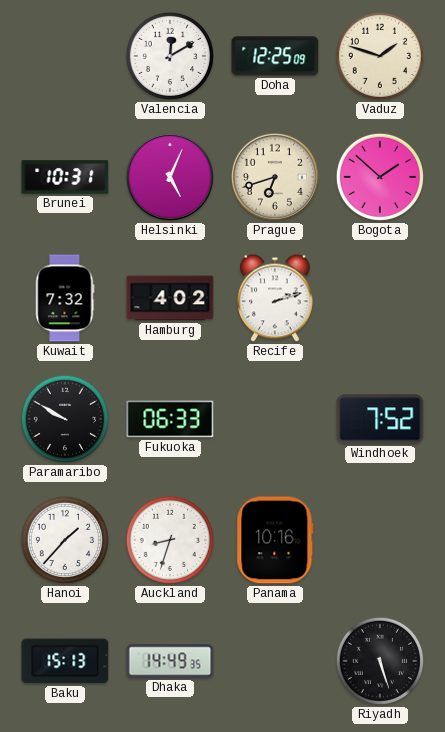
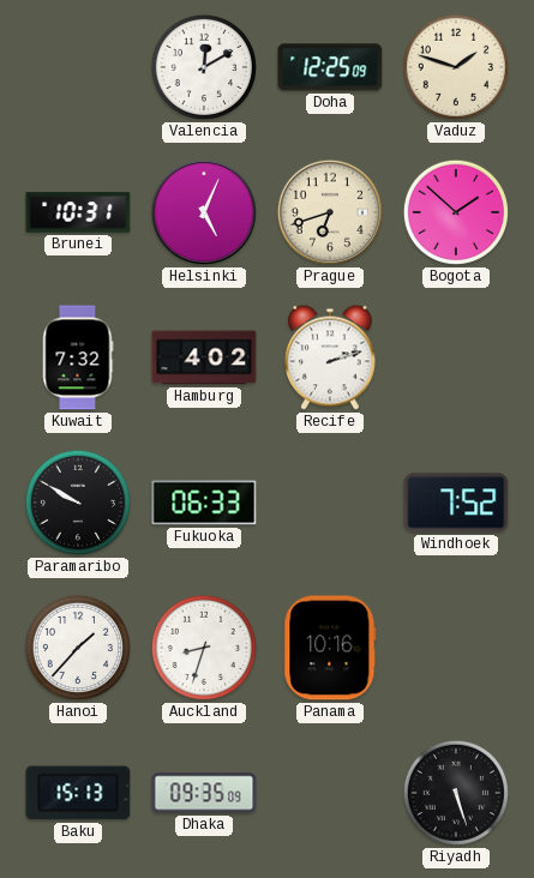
Dhaka: 14:49 -> 09:35 (204, 793)
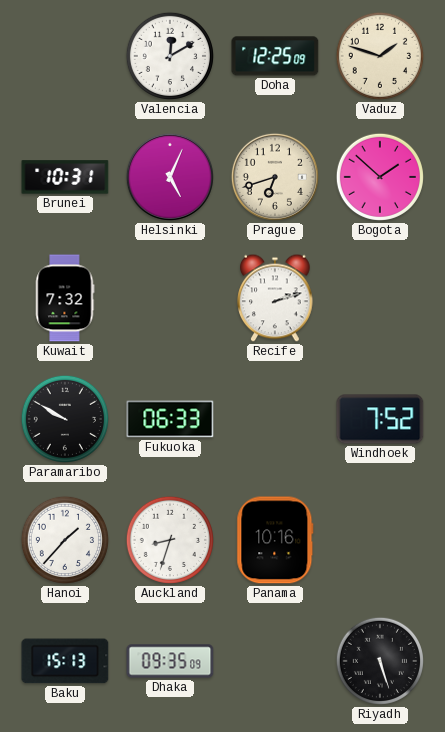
Hamburg: 4:02 -> none (204, 357)
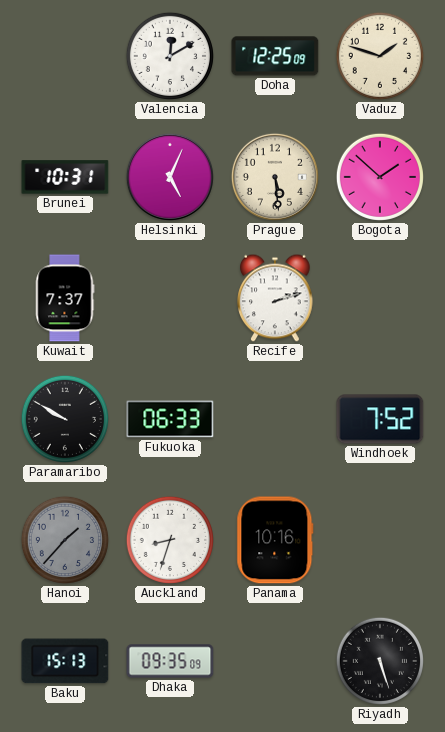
Prague: 6:42 -> 5:29 (275, 177)
Kuwait: 7:32 -> 7:37 (65, 298)
Hanoi dial: white -> grey (65, 540)
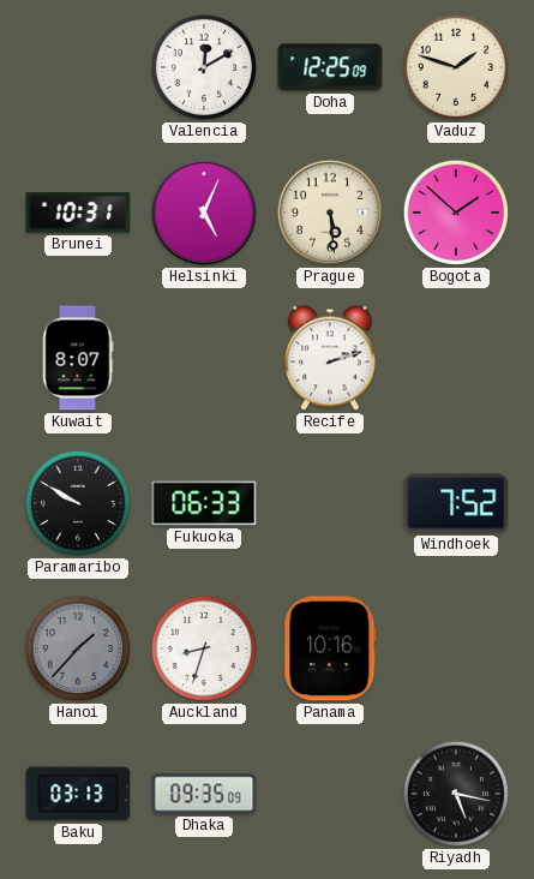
Kuwait: 7:37 -> 8:07 (78, 358)
Baku: 15:13 -> 03:13 (78, 794)
Riyadh: 5:27 -> 5:17 (456, 794)
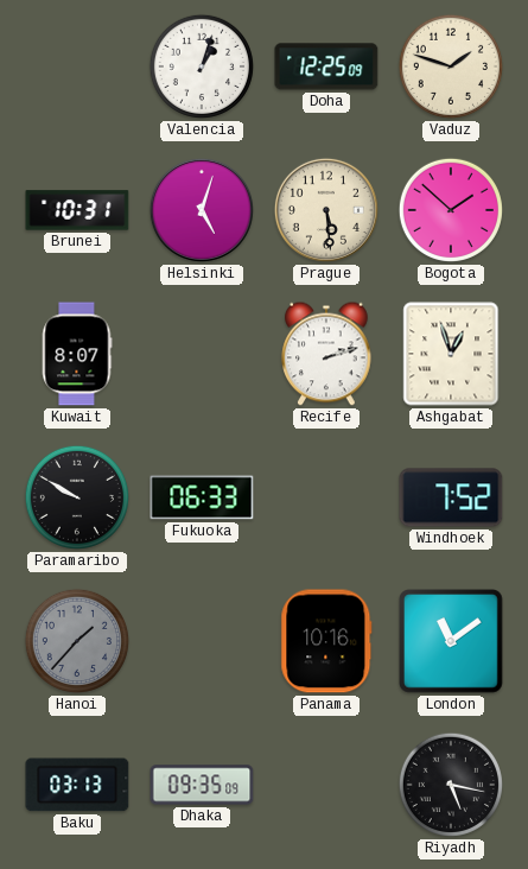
Valencia: 12:10 -> 1:03 (202, 66)
Helsinki: 5:04 -> 5:03 (202, 210)
Ashgabat: none -> 12:57 (451, 354)
Auckland: 8:33 -> none (204, 648)
London: none -> 11:09 (451, 641)
